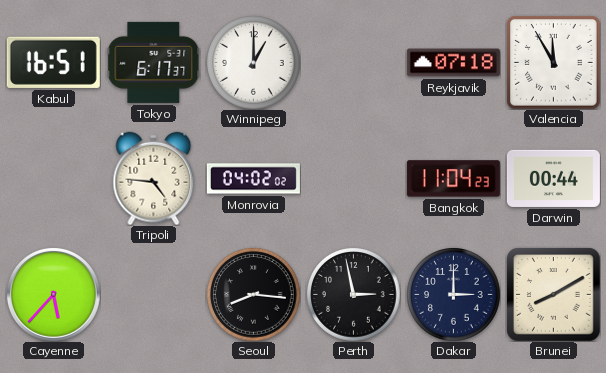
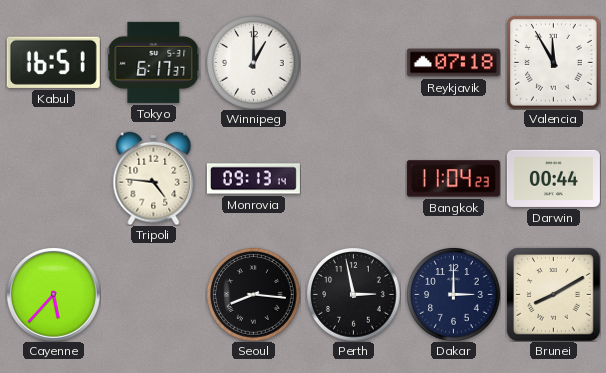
Monrovia: 04:02 -> 09:13 (253, 179)
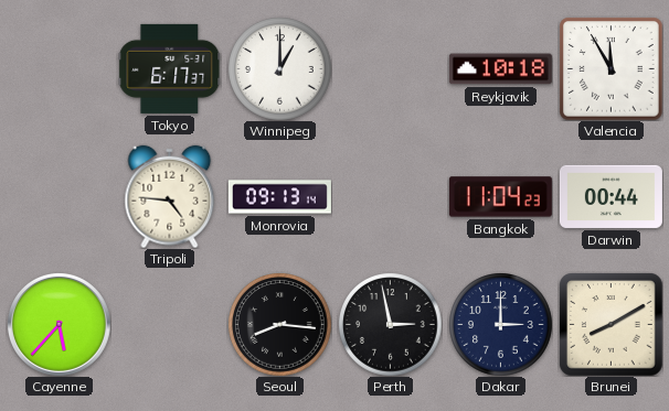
Kabul: 16:51 -> none (53, 62)
Reykjavik: 07:18 -> 10:18 (500, 69)
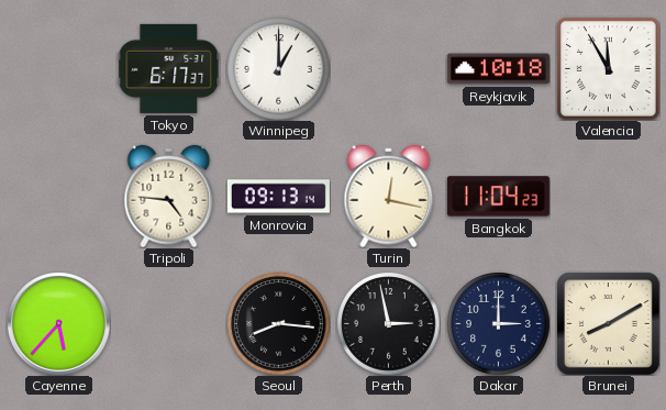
Turin: none -> 12:17 (389, 196)
Darwin: 00:44 -> none (610, 196)
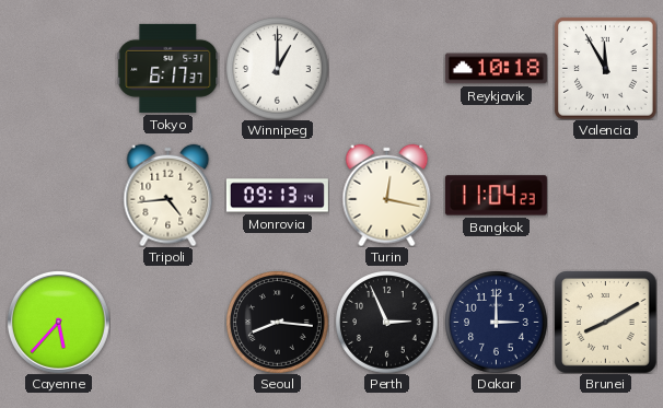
Tripoli: 4:46 -> 4:44 (168, 195)
Perth: 2:58 -> 2:56 (386, 322)
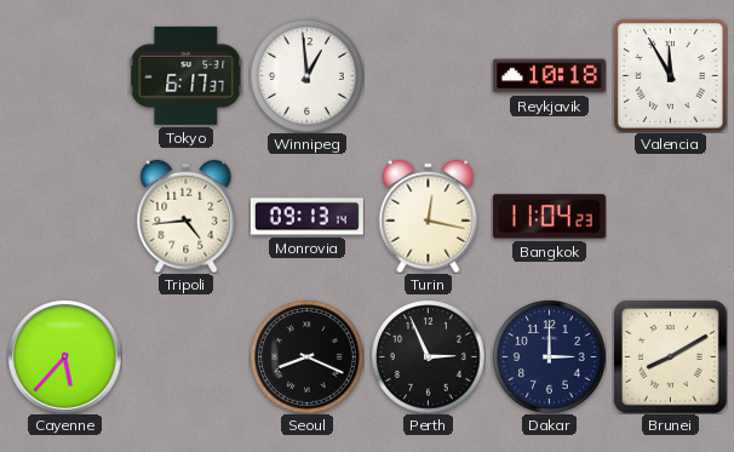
Winnipeg: 1:00 -> 12:59 (306, 75)
Seoul: 8:16 -> 8:19 (306, 356)
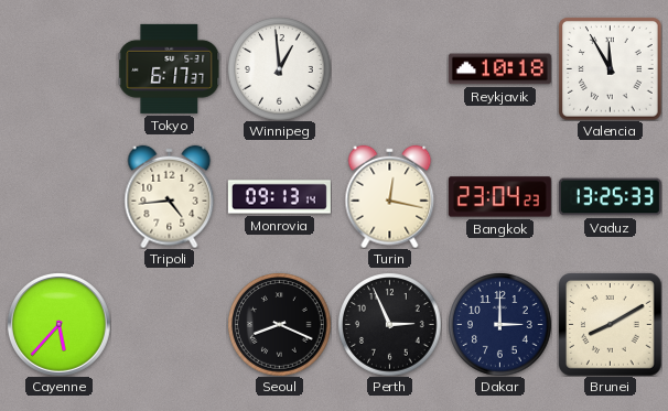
Bangkok: 11:04 -> 23:04 (499, 197)
Vaduz: none -> 13:25 (610, 197)
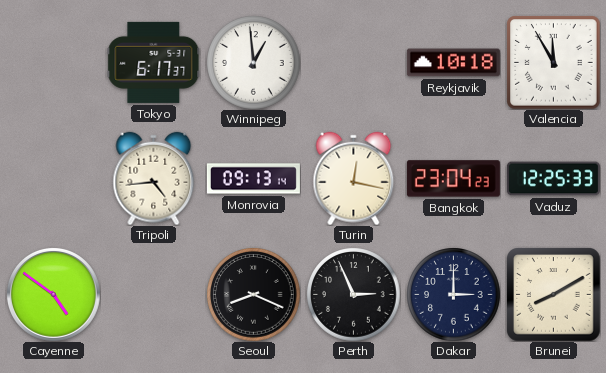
Vaduz: 13:25 -> 12:25 (553, 179)
Cayenne: 5:37 -> 4:51 (54, 295)
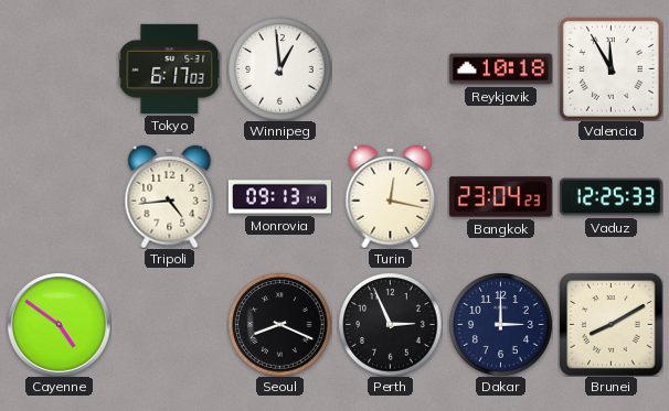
Tokyo: 6:17:37 -> 6:17:03 (169, 68)
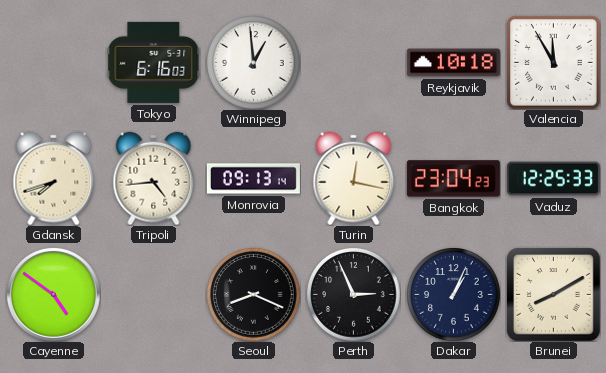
Tokyo: 6:17 -> 6:16 (153, 62)
Gdansk: none -> 7:42 (54, 178)
Dakar: 3:00 -> 1:04 (453, 294)
